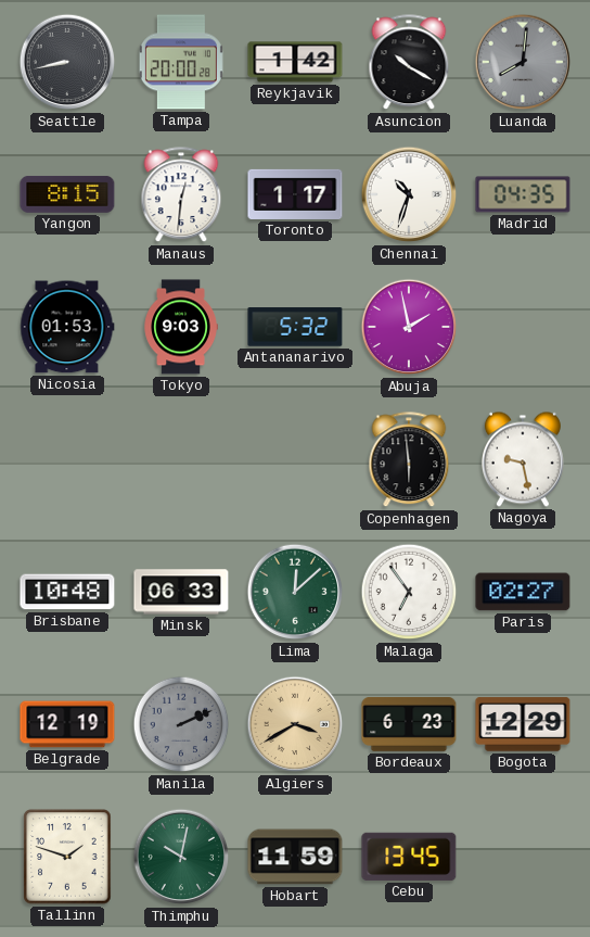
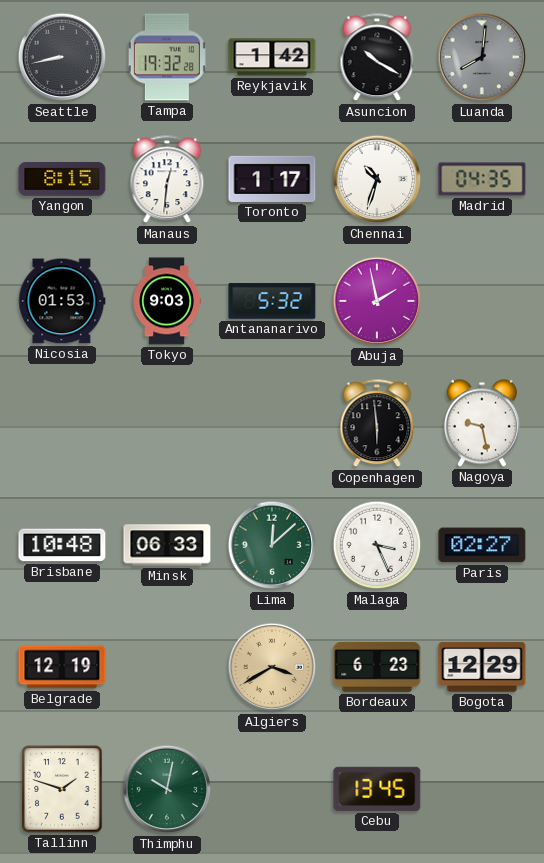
Tampa: 20:00 -> 19:32 (167, 57)
Malaga: 6:54 -> 3:26 (377, 545)
Manila: 2:11 -> none (181, 724)
Hobart: 11:59 -> none (295, 857)
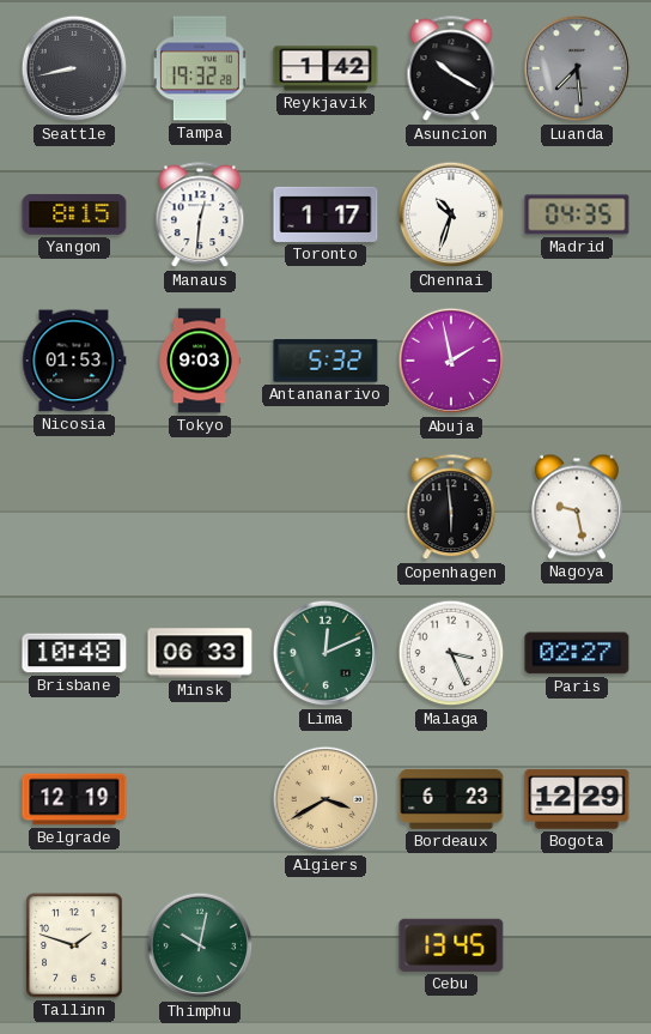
Luanda: 8:01 -> 7:29 (577, 68)
Lima: 12:08 -> 12:11 (325, 653)
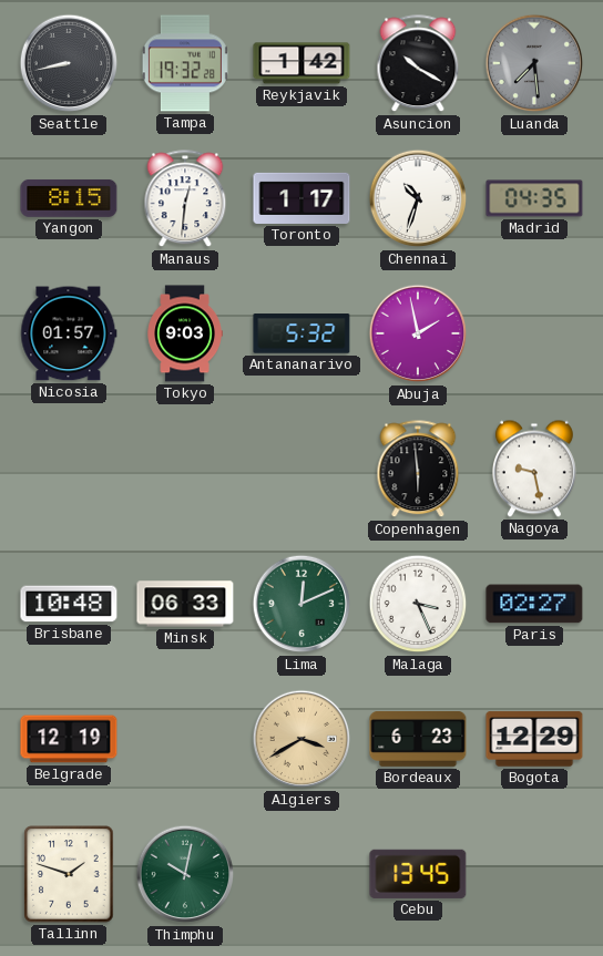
Nicosia: 01:53 -> 01:57 (69, 333)
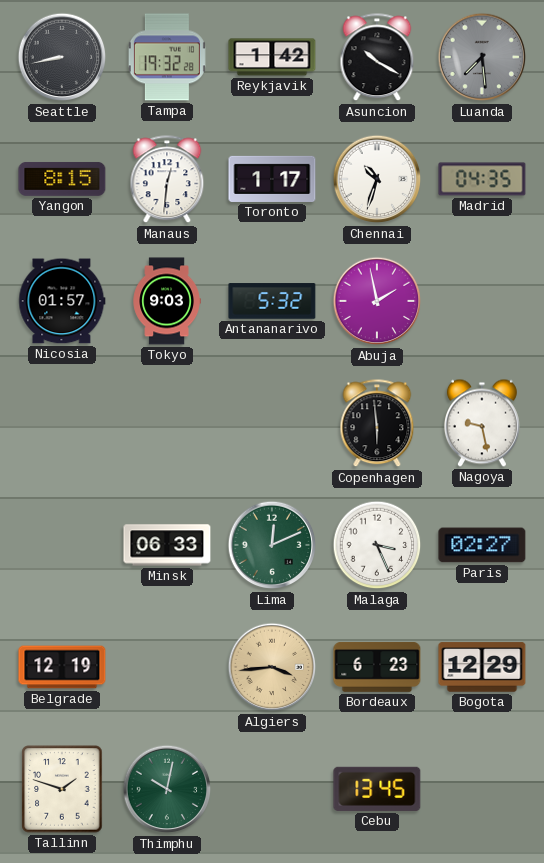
Brisbane: 10:48 -> none (69, 604)
Algiers: 3:40 -> 3:44 (272, 667)
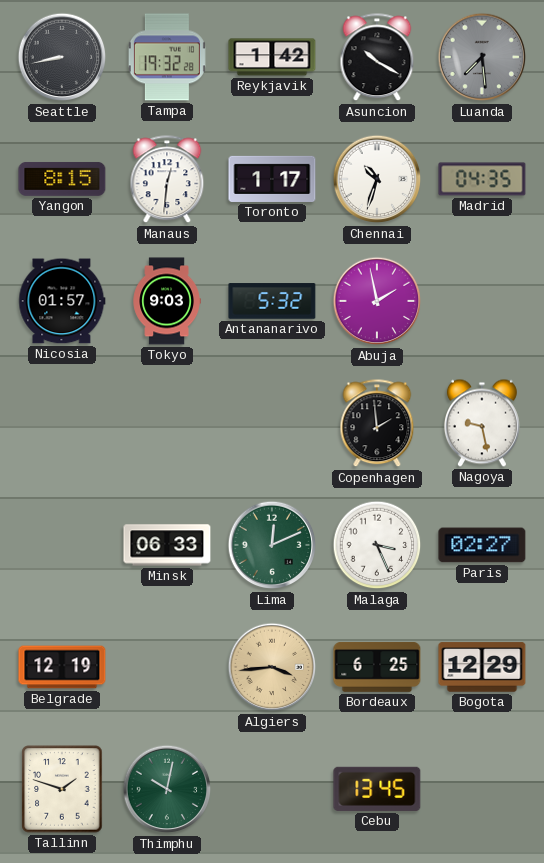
Copenhagen: 5:59 -> 1:59 (377, 424)
Bordeaux: 6:23 -> 6:25 (377, 668)
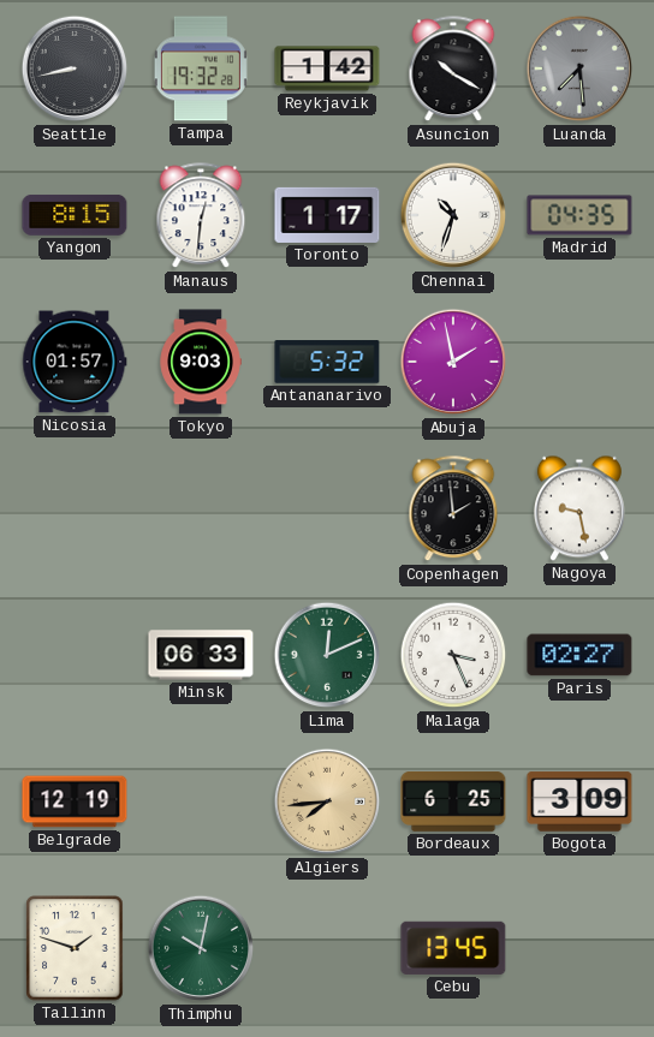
Algiers: 3:44 -> 7:44 (327, 801)
Bogota: 12:29 -> 3:09 (579, 801)
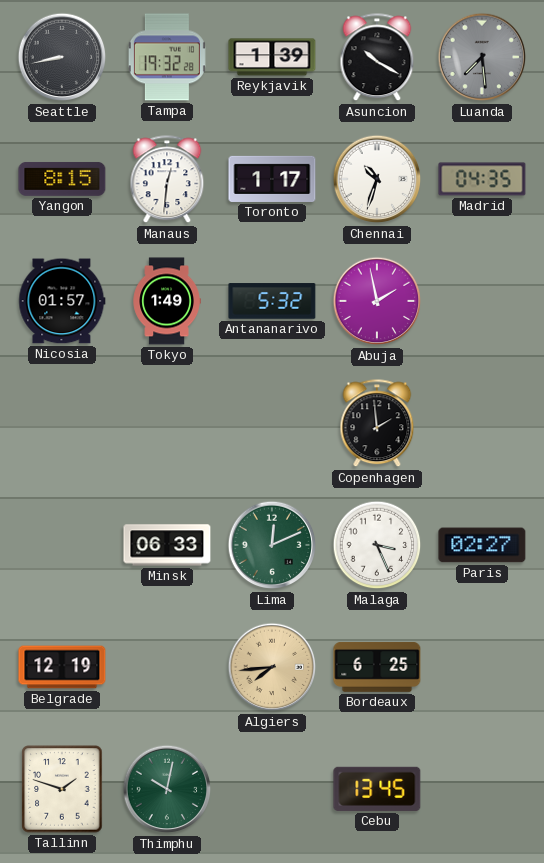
Reykjavik: 1:42 -> 1:39 (272, 57)
Tokyo: 9:03 -> 1:49 (167, 301)
Nagoya: 9:28 -> none (579, 508)
Bogota: 3:09 -> none (579, 801)
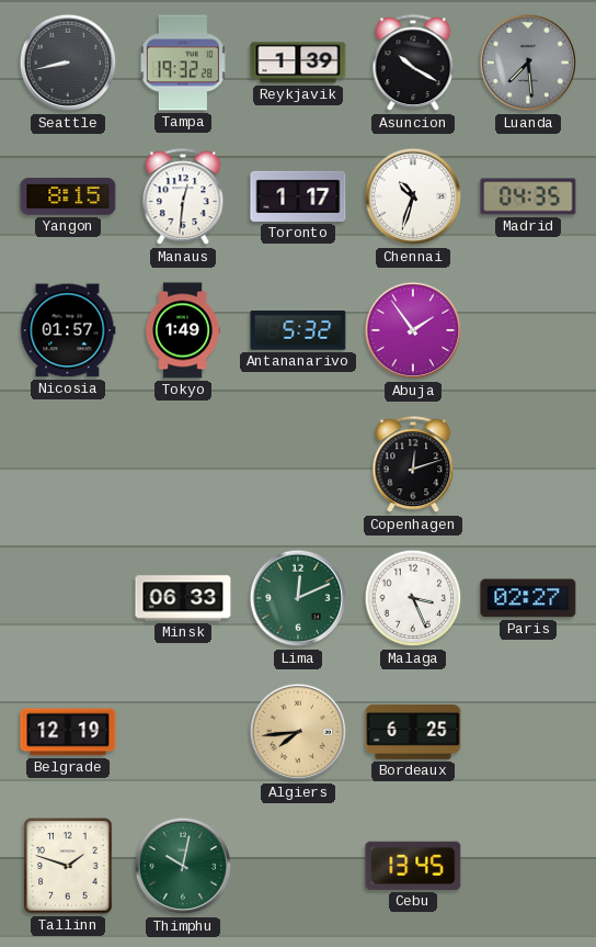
Abuja: 1:58 -> 1:54 (413, 330)
Copenhagen: 1:59 -> 12:12 (413, 465)
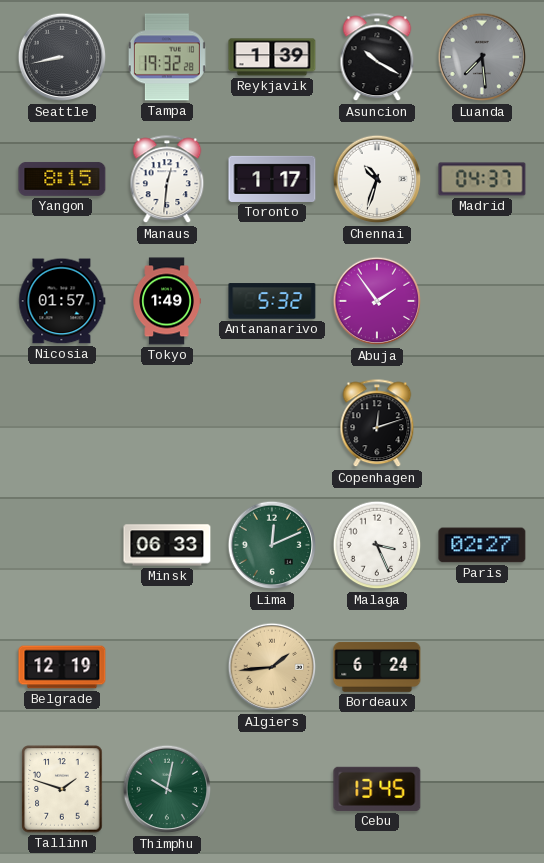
Madrid: 04:35 -> 04:37 (482, 179)
Algiers: 7:44 -> 1:44 (272, 667)
Bordeaux: 6:25 -> 6:24 (377, 668)
